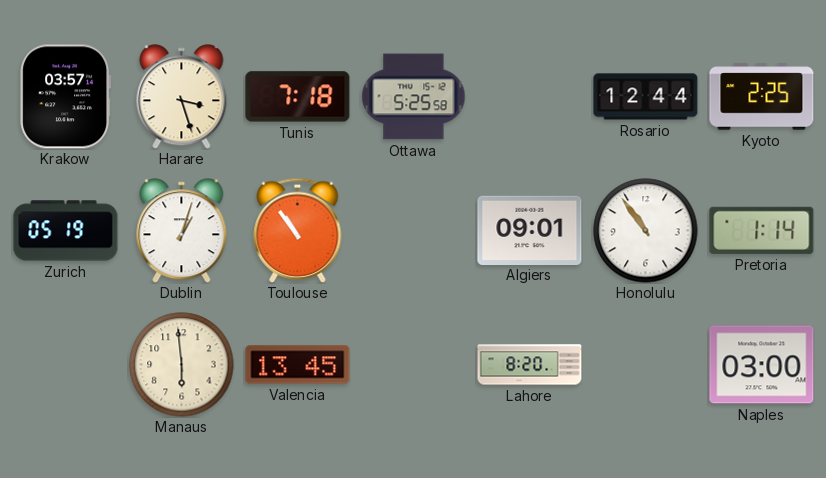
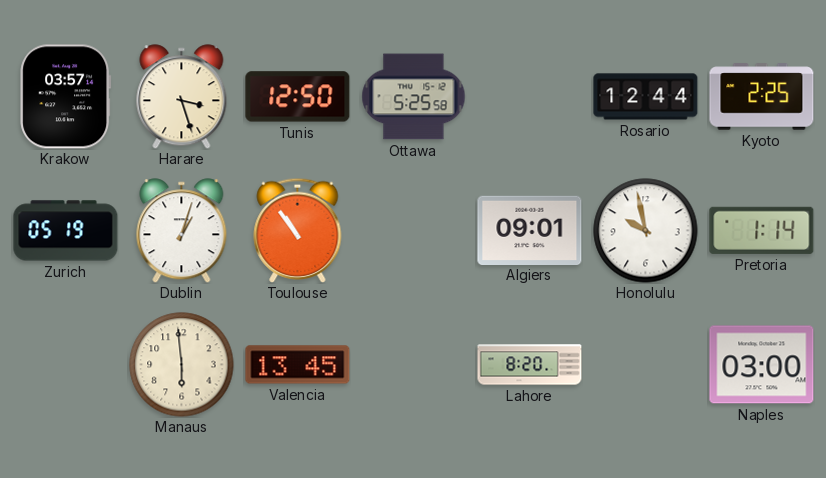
Tunis: 7:18 -> 12:50 (298, 97)
Honolulu: 10:54 -> 9:58 (646, 231)
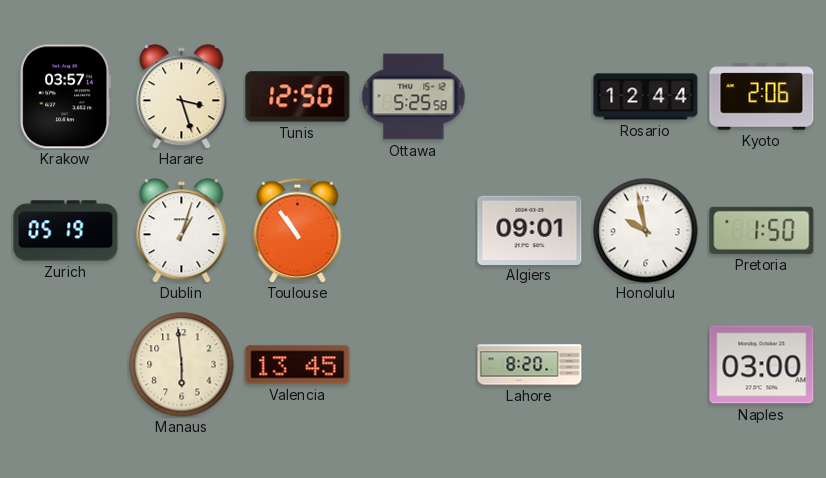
Kyoto: 2:25 -> 2:06 (762, 97)
Pretoria: 1:14 -> 1:50 (762, 230)
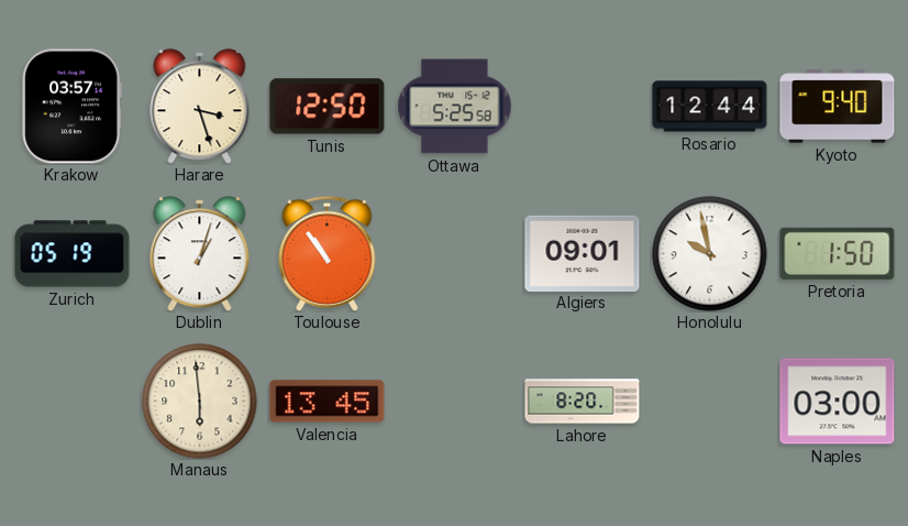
Kyoto: 2:06 -> 9:40 (838, 107)
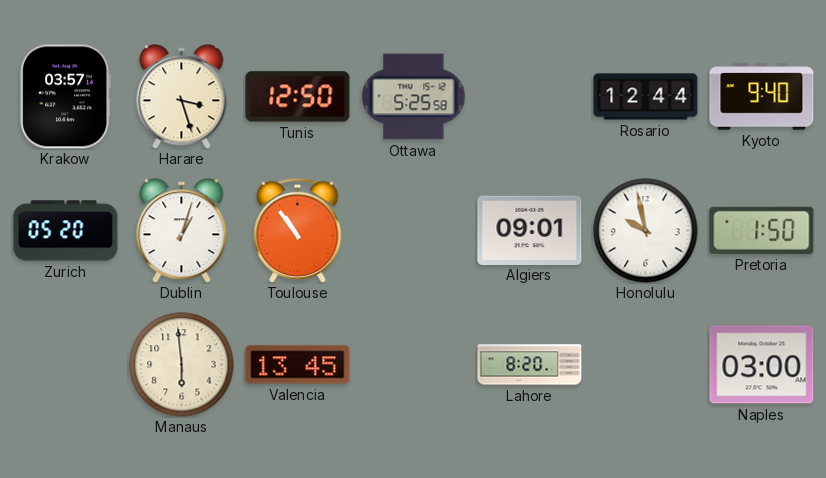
Zurich: 05:19 -> 05:20 (66, 231)
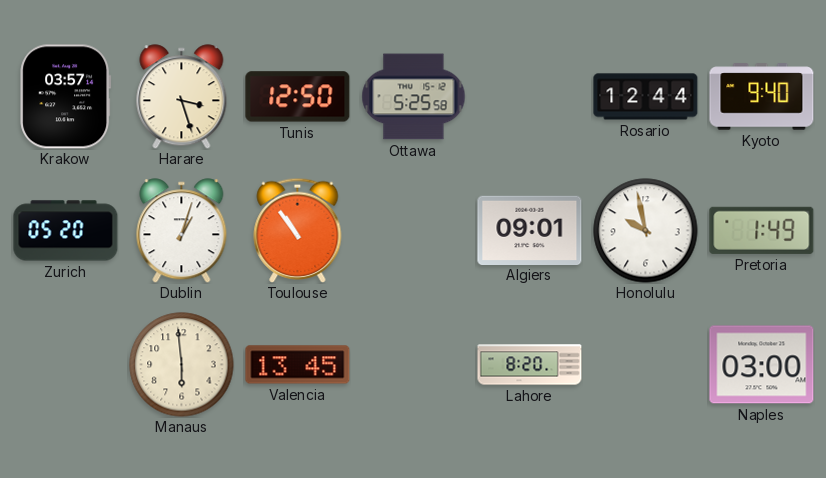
Pretoria: 1:50 -> 1:49 (762, 230)
